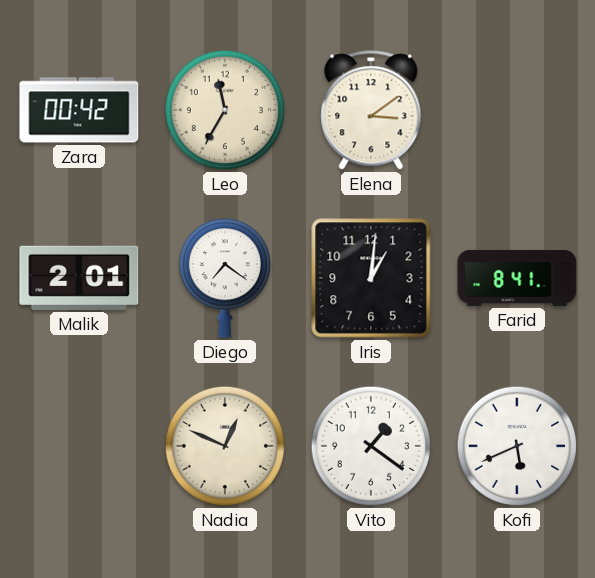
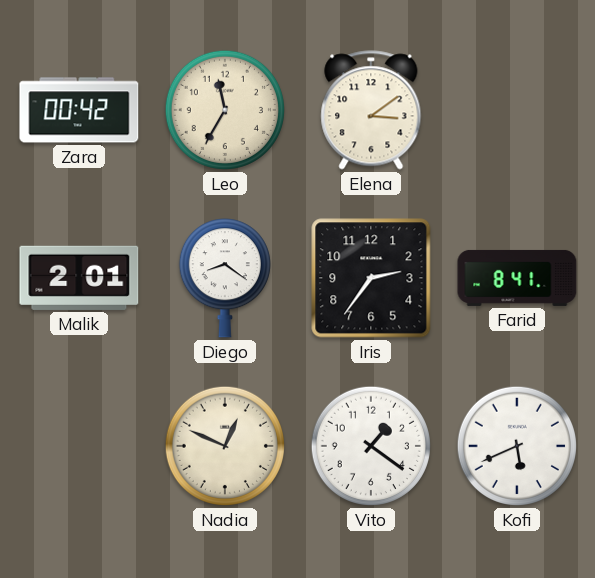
Diego: 7:21 -> 8:21 (225, 278)
Iris: 1:01 -> 2:36 (371, 278)
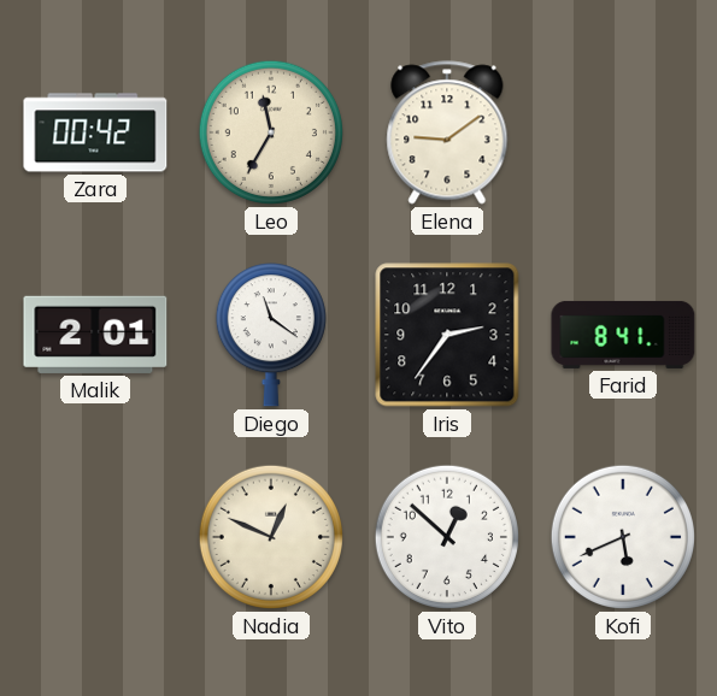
Elena: 3:09 -> 9:09 (447, 132)
Diego: 8:21 -> 11:21 (271, 335)
Vito: 1:21 -> 12:52 (447, 537)
